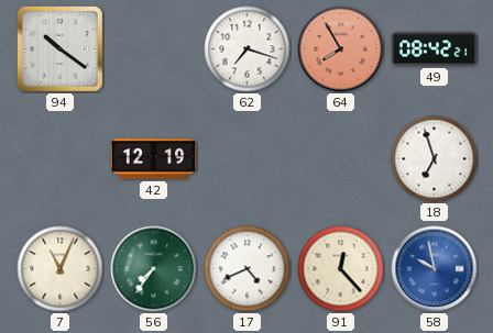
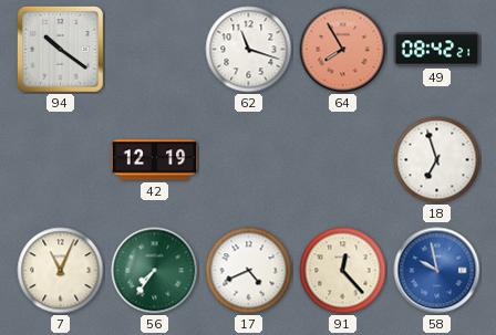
62: 7:18 -> 11:18 (249, 50)
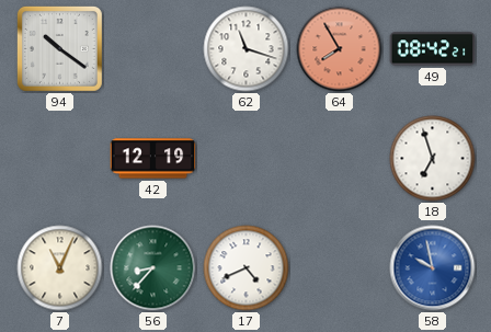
56: 7:36 -> 8:37 (153, 268)
91: 12:23 -> none (343, 271)
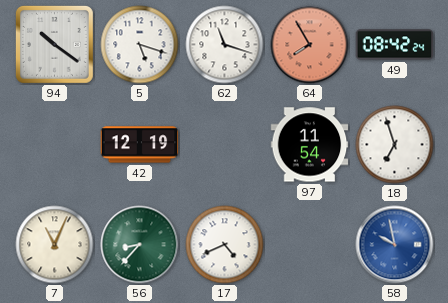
5: none -> 5:18 (140, 45)
49: 08:42:21 -> 08:42:24 (395, 45)
97: none -> 11:54 (310, 145)
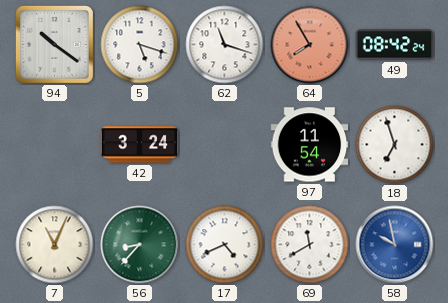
42: 12:19 -> 3:24 (140, 145)
69: none -> 11:40 (310, 245)
